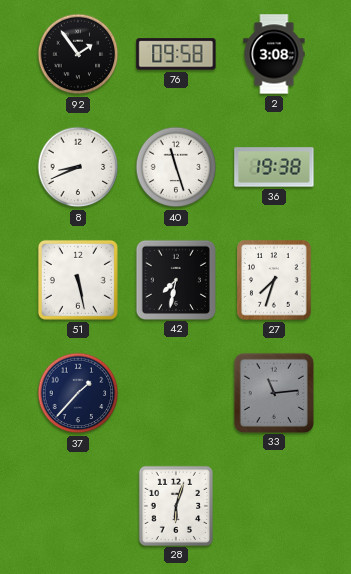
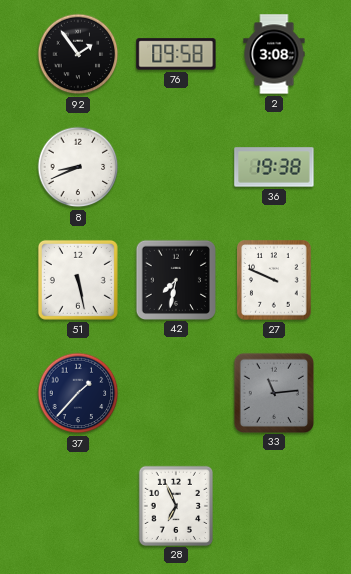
40: 11:27 -> none (176, 167)
27: 7:33 -> 9:49 (275, 281)
28: 6:03 -> 6:56 (175, 505)
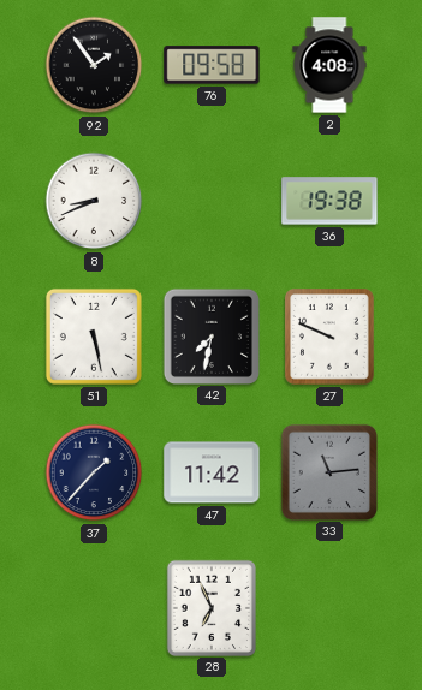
2: 3:08 -> 4:08 (329, 65)
47: none -> 11:42 (212, 472)
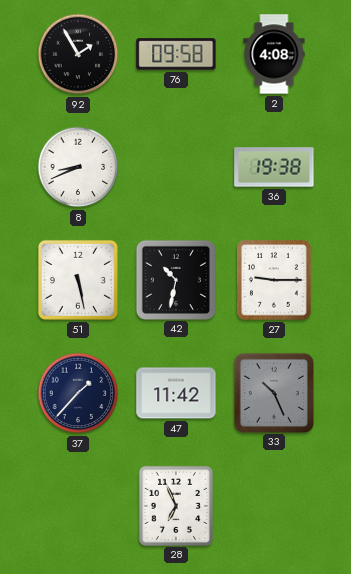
92: 1:54 -> 1:55 (78, 54)
42: 7:32 -> 10:32 (175, 279)
27: 9:49 -> 9:15 (275, 281)
33: 11:14 -> 10:26 (273, 392)
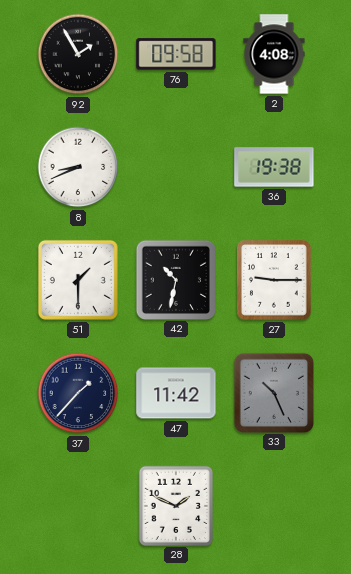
51: 5:28 -> 1:30 (78, 280)
28: 6:56 -> 1:49 (175, 505)
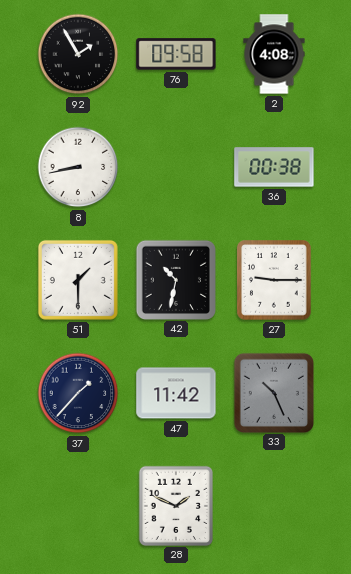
8: 8:41 -> 8:43 (78, 167)
36: 19:38 -> 00:38 (274, 167)
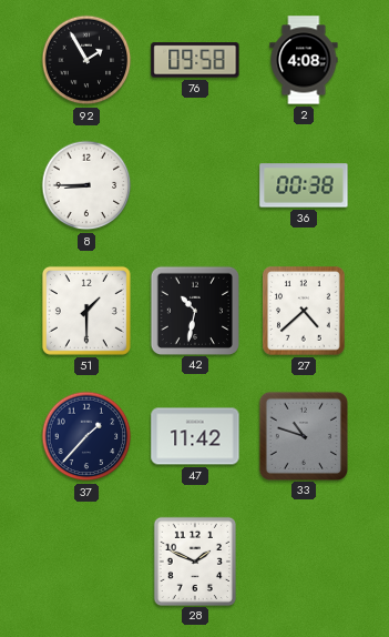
8: 8:43 -> 8:45 (86, 185)
27: 9:15 -> 4:38 (305, 312)
33: 10:26 -> 10:48 (303, 435)
